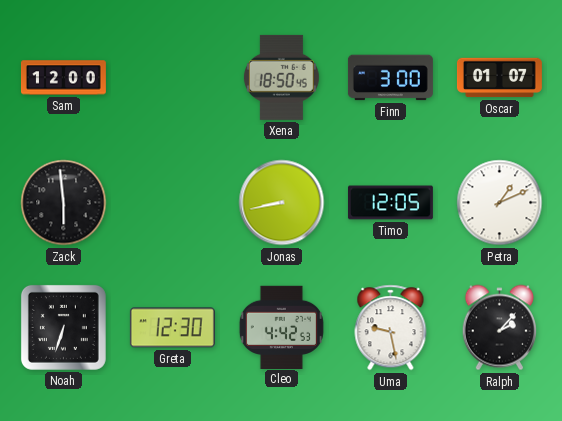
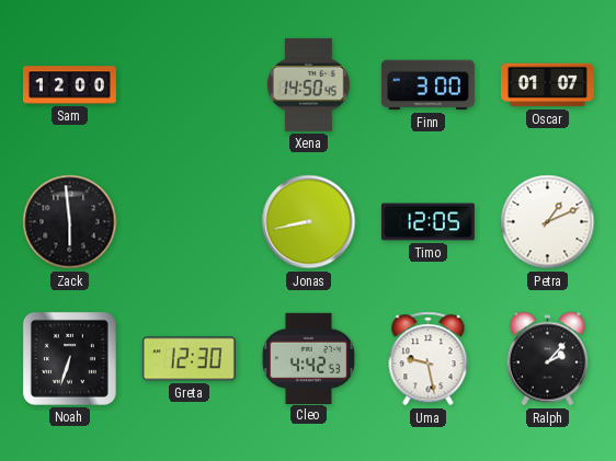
Xena: 18:50 -> 14:50 (308, 84)
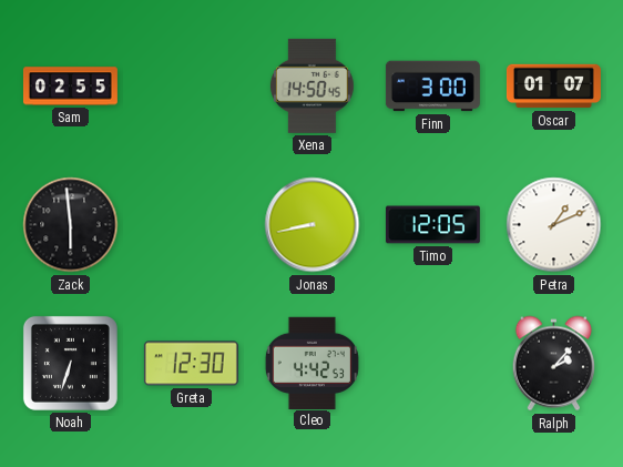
Sam: 12:00 -> 02:55 (70, 87)
Uma: 9:28 -> none (429, 359)
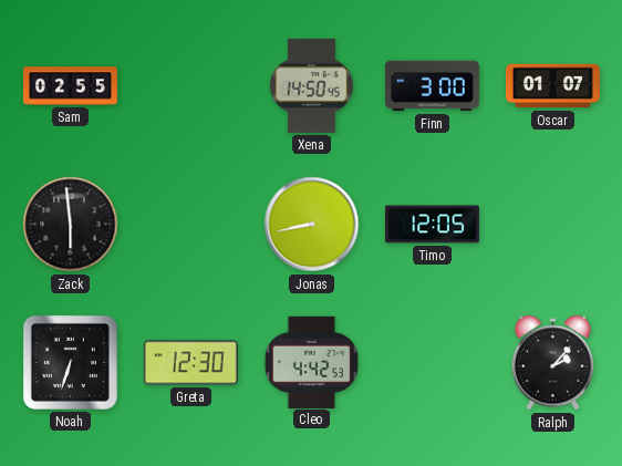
Petra: 1:11 -> none (554, 225)
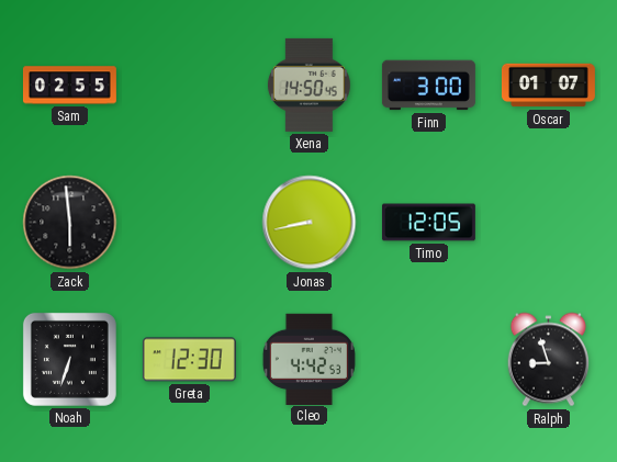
Ralph: 2:07 -> 8:57 (548, 360)
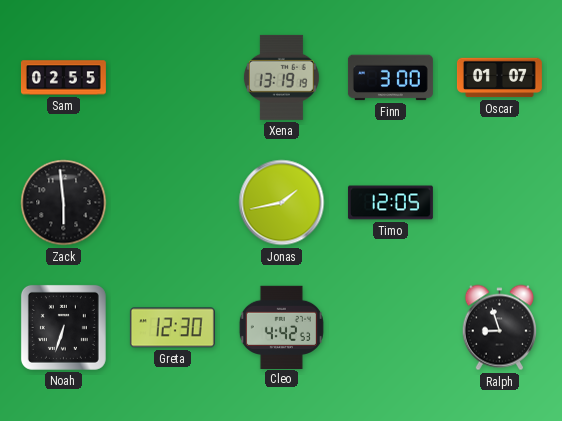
Xena: 14:50 -> 13:19 (281, 77)
Jonas: 8:43 -> 1:43 (282, 203)
